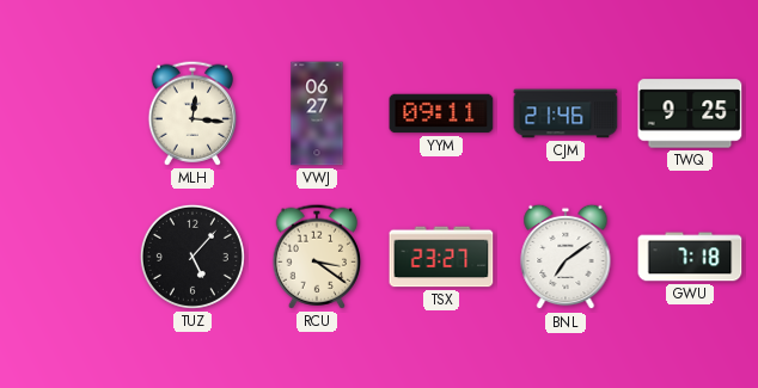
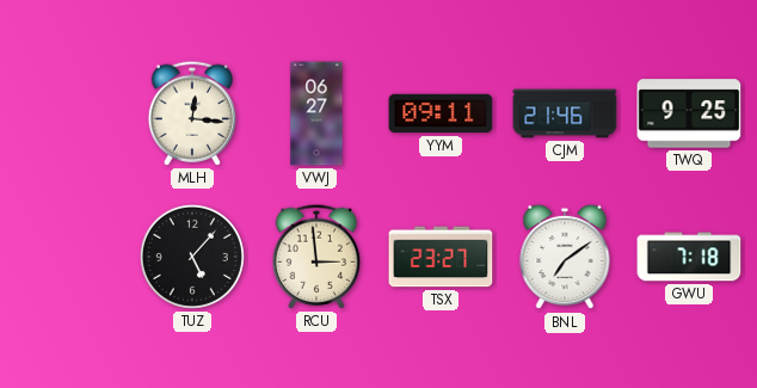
RCU: 3:21 -> 2:59 (315, 257)
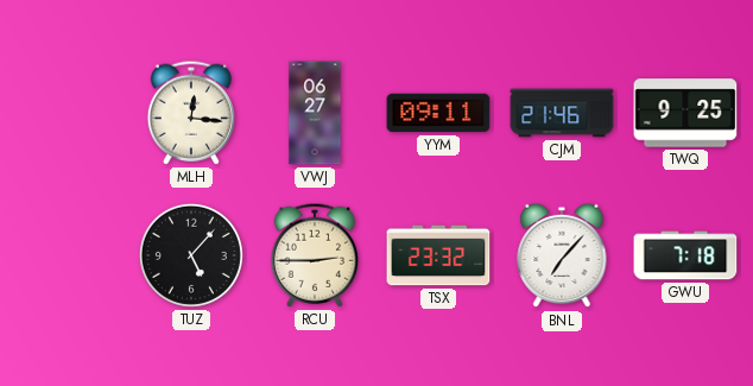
RCU: 2:59 -> 2:45 (314, 255)
TSX: 23:27 -> 23:32 (438, 255)
BNL: 7:09 -> 7:07 (562, 255)
